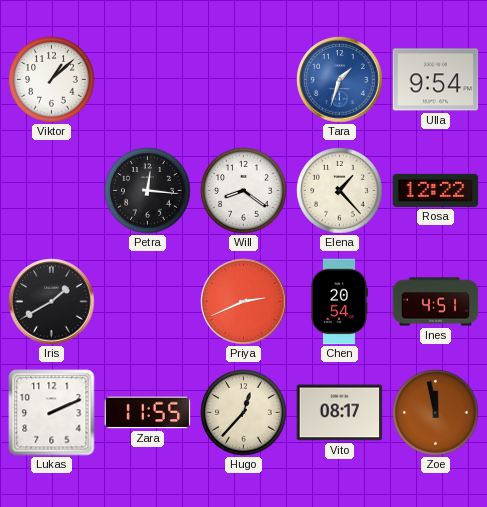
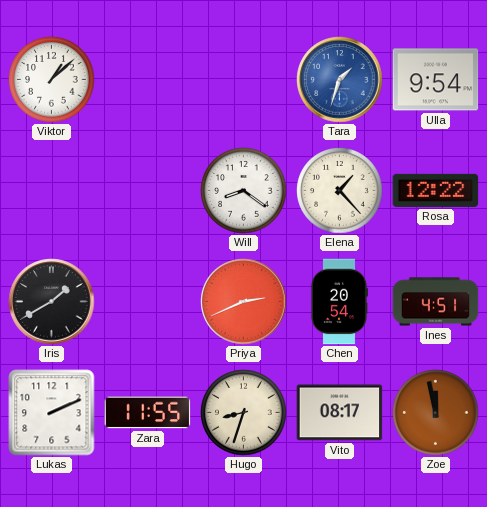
Petra: 12:16 -> none (148, 191)
Hugo: 12:37 -> 8:33 (244, 413)
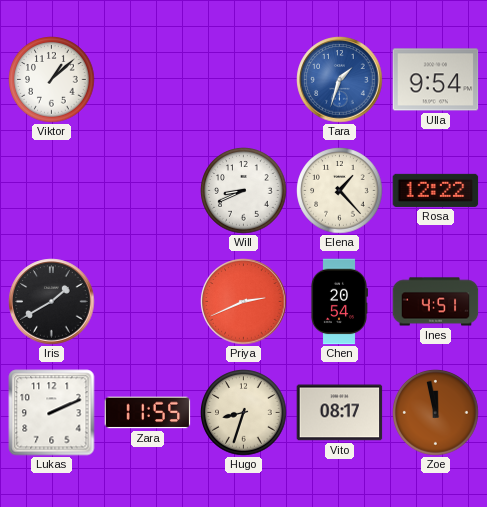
Will: 8:21 -> 8:41 (244, 191)
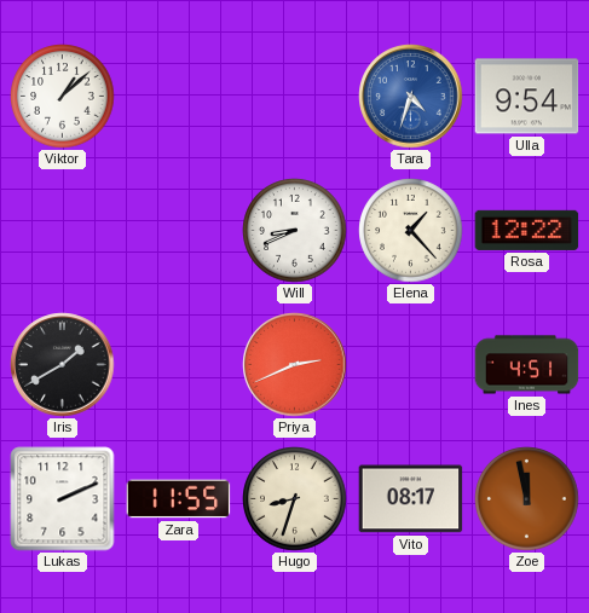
Tara: 1:33 -> 4:33 (411, 97)
Chen: 20:54 -> none (339, 302)
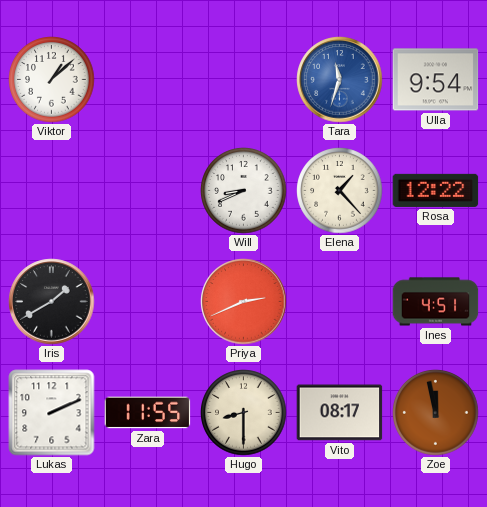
Tara: 4:33 -> 11:33 (340, 80)
Hugo: 8:33 -> 8:30 (244, 413)
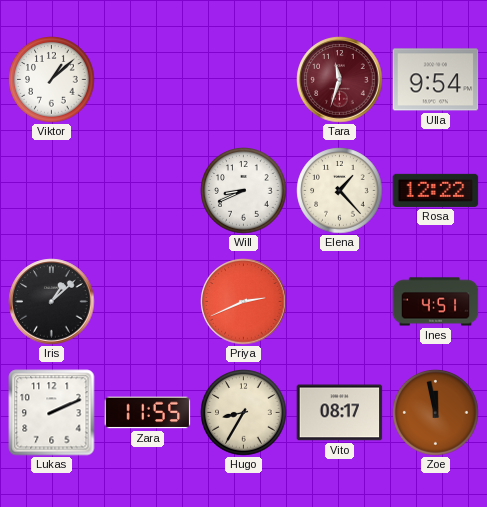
Tara dial: blue -> burgundy (340, 80)
Iris: 1:40 -> 1:08 (52, 302)
Hugo: 8:30 -> 8:35 (244, 413)
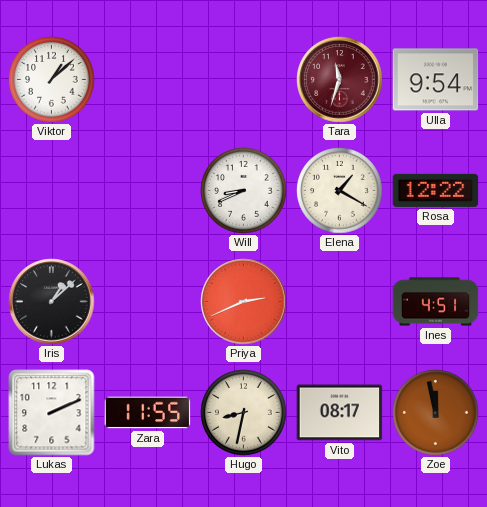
Elena: 1:23 -> 1:20 (340, 191)
Hugo: 8:35 -> 8:32 (244, 413)
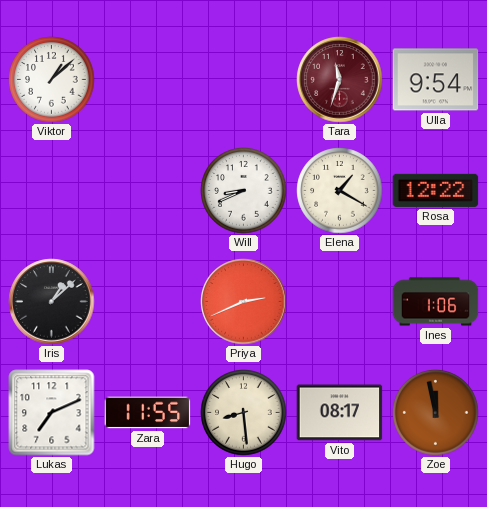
Ines: 4:51 -> 1:06 (436, 302)
Lukas: 2:11 -> 7:11 (52, 413)
Hugo: 8:32 -> 8:29 (244, 413)
